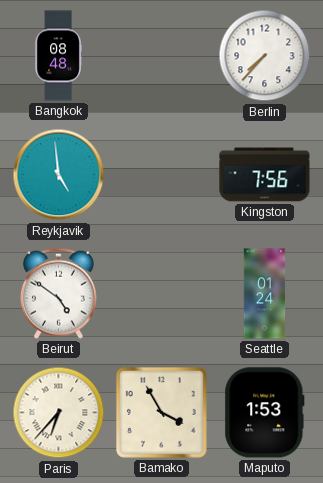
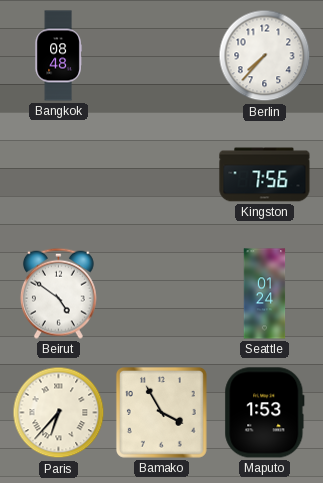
Reykjavik: 4:59 -> none (59, 175)
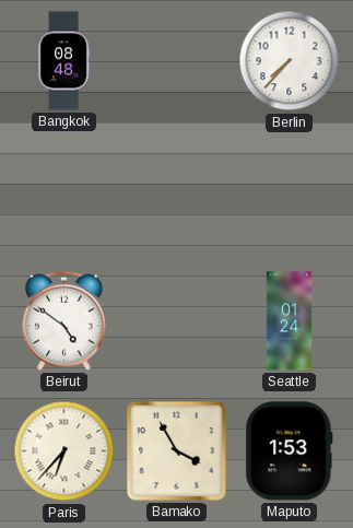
Kingston: 7:56 -> none (265, 175)
